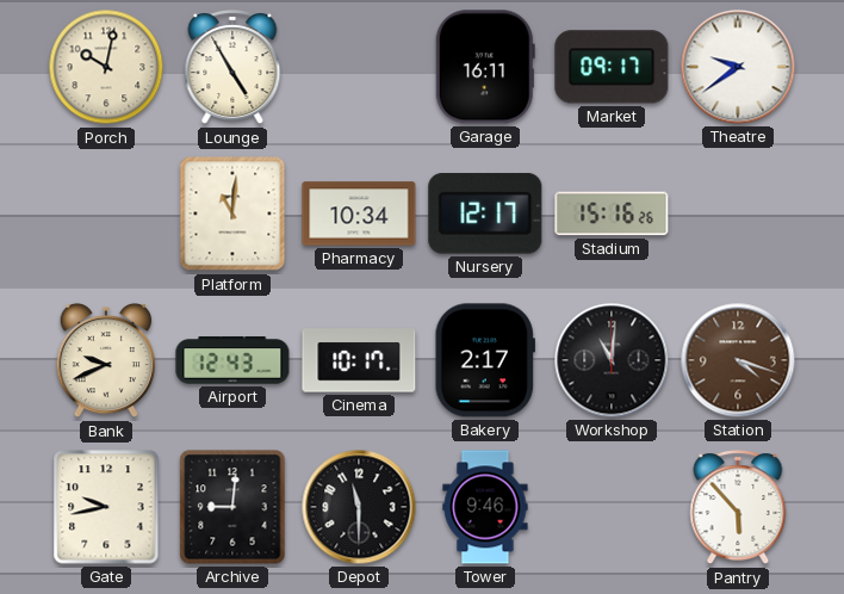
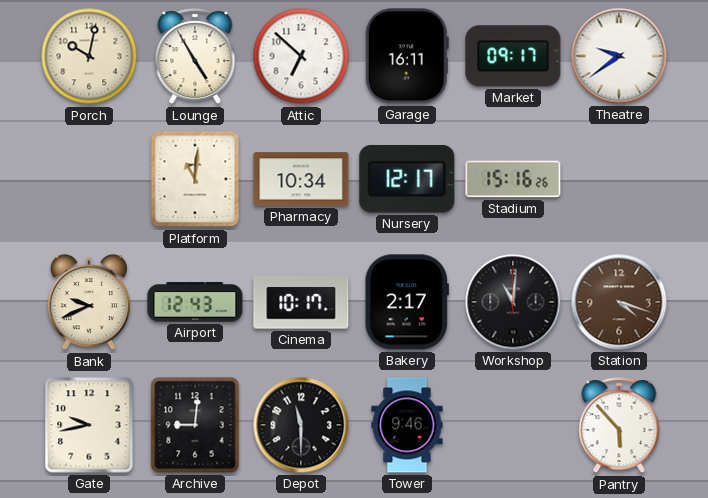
Attic: none -> 6:52 (301, 56)
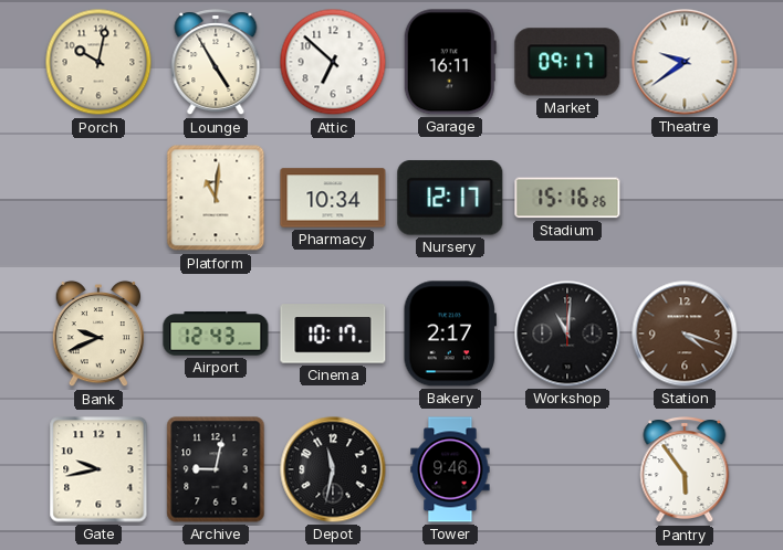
Archive: 9:01 -> 9:02 (216, 469)
Depot: 11:30 -> 11:32 (333, 469)
Pantry: 5:53 -> 5:54 (685, 470)
